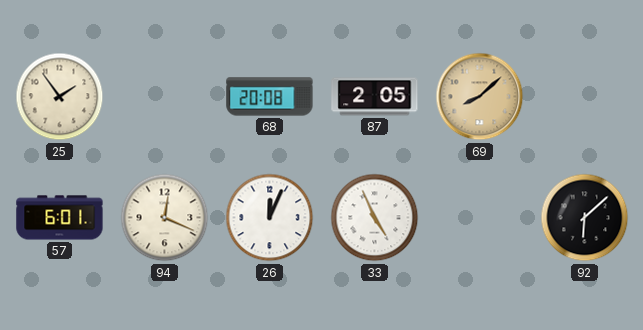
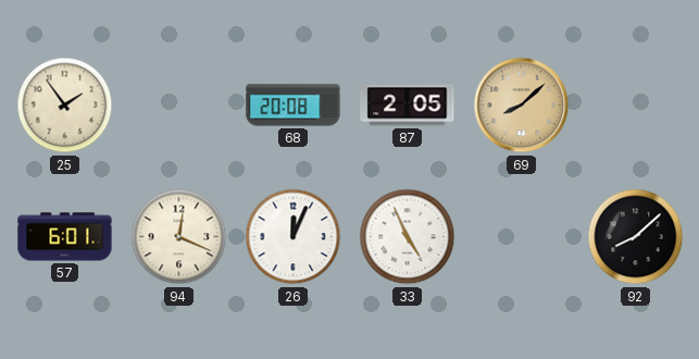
92: 6:08 -> 8:08 (636, 237)
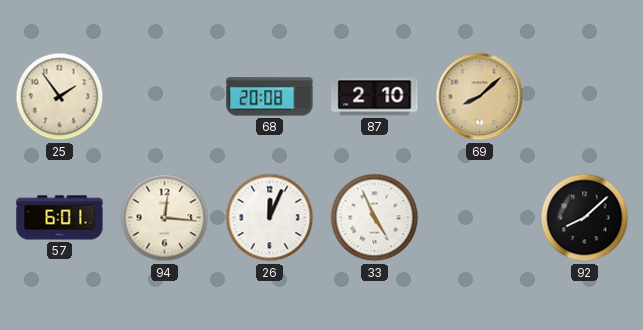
87: 2:05 -> 2:10 (375, 97)
94: 12:19 -> 12:16 (165, 218)
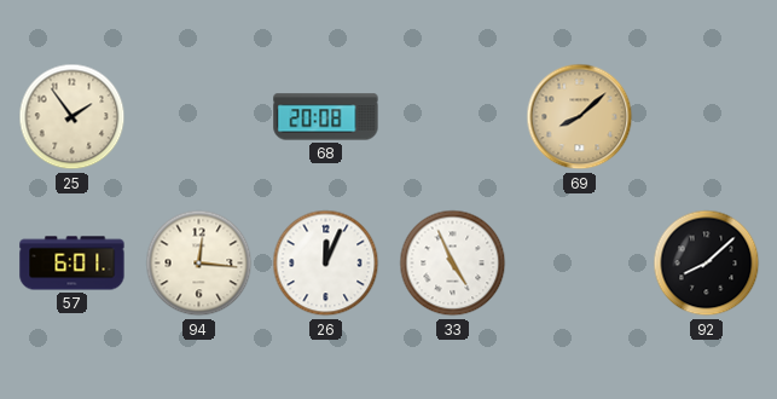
87: 2:10 -> none (375, 97)
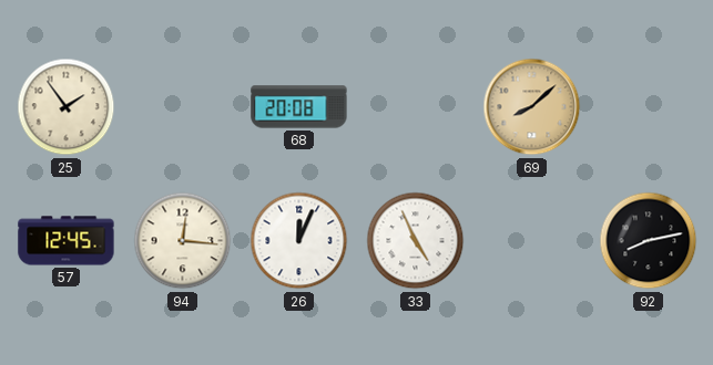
57: 6:01 -> 12:45 (67, 241)
92: 8:08 -> 8:13 (649, 241)
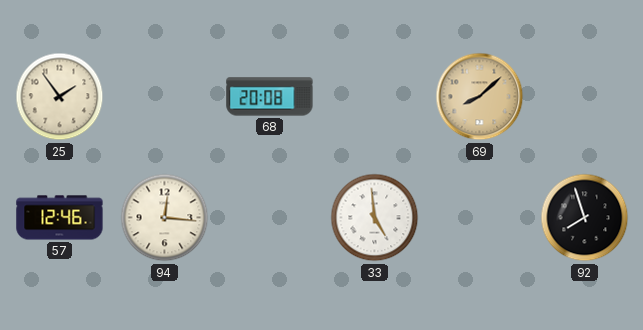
57: 12:45 -> 12:46 (60, 218)
26: 12:04 -> none (299, 241)
33: 4:56 -> 4:59 (375, 218)
92: 8:13 -> 7:57 (585, 218)
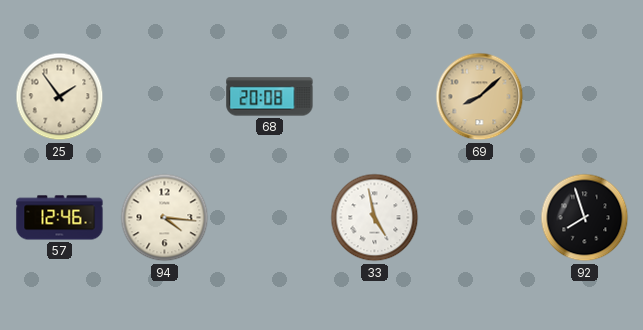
94: 12:16 -> 4:16 (165, 218)
33: 4:59 -> 4:58 (375, 218)
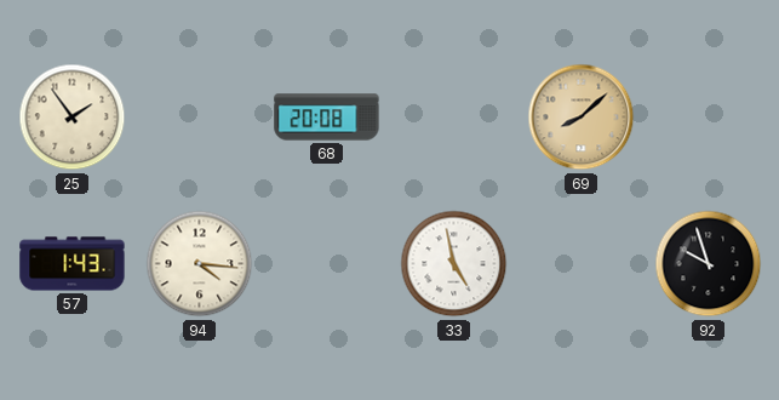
57: 12:46 -> 1:43 (73, 264)
92: 7:57 -> 9:57 (709, 264)
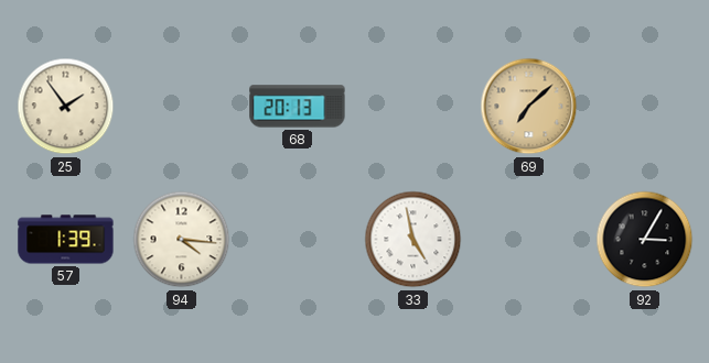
68: 20:08 -> 20:13 (298, 107)
69: 8:08 -> 7:08 (529, 107)
57: 1:43 -> 1:39 (66, 240)
92: 9:57 -> 3:05 (645, 240)
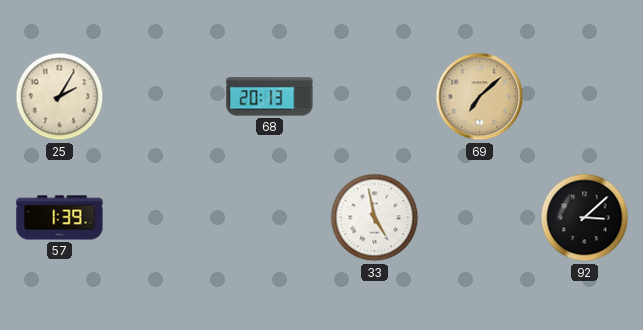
25: 1:54 -> 2:05 (60, 97)
94: 4:16 -> none (182, 240)
92: 3:05 -> 3:08 (585, 218)
